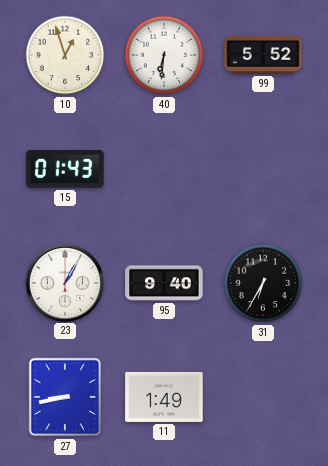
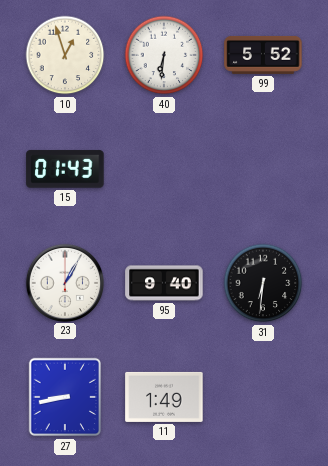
31: 6:35 -> 6:31 (263, 283)
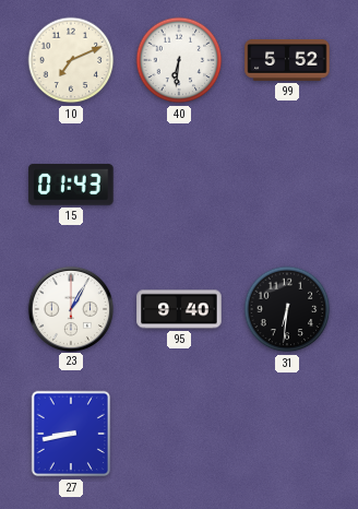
10: 12:57 -> 7:11 (71, 60)
11: 1:49 -> none (164, 397)
